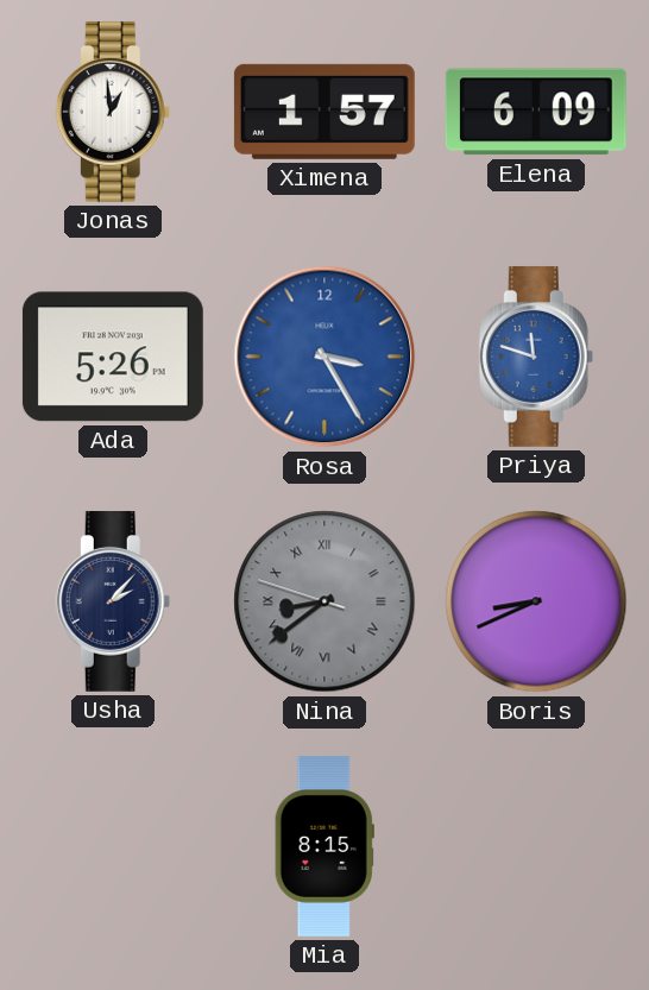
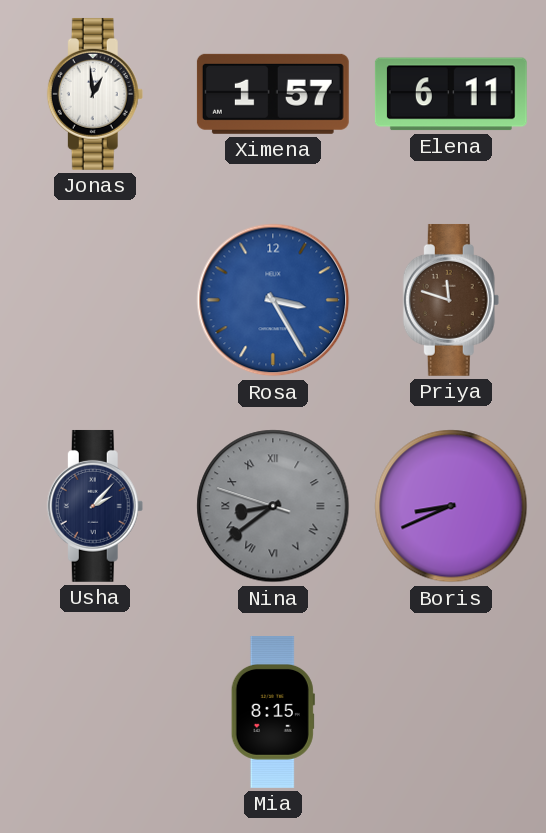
Elena: 6:09 -> 6:11 (451, 94)
Ada: 5:26 -> none (113, 357)
Priya dial: blue -> brown (451, 300)
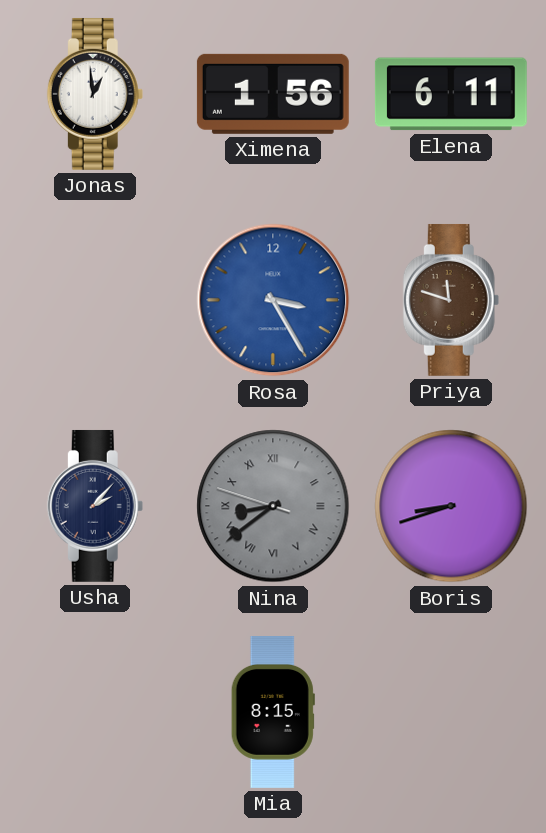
Ximena: 1:57 -> 1:56 (273, 94)
Boris: 8:41 -> 8:42 (451, 506)
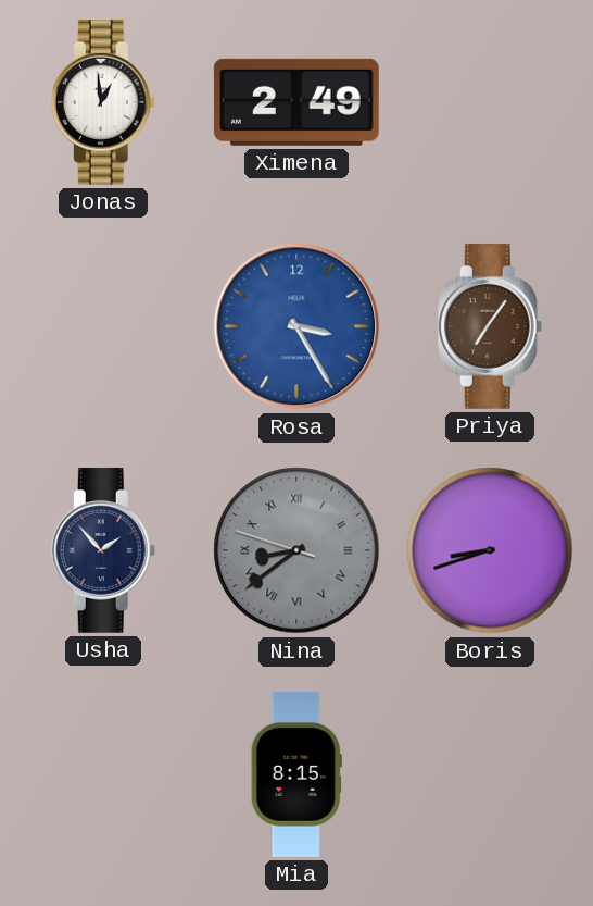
Ximena: 1:56 -> 2:49 (296, 102)
Elena: 6:11 -> none (451, 94)
Priya: 11:48 -> 7:06 (490, 326)
Usha: 2:07 -> 1:53 (103, 550)
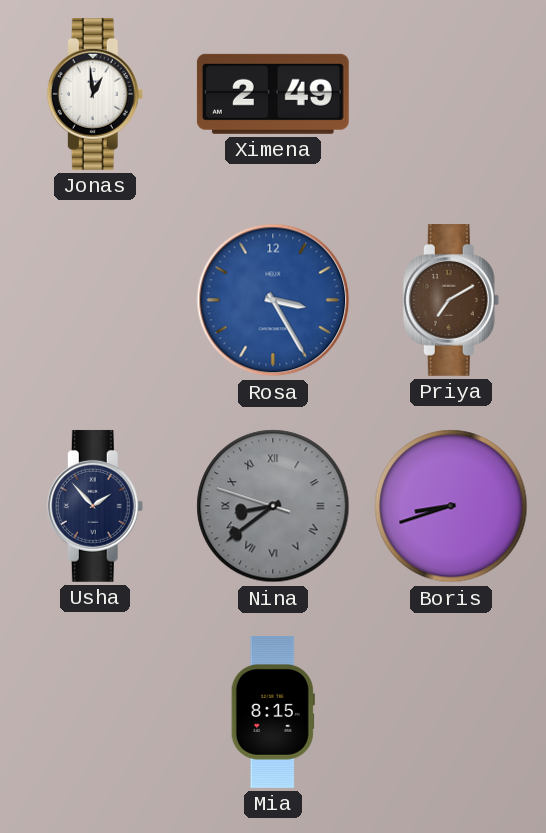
Priya: 7:06 -> 7:10 (451, 300)
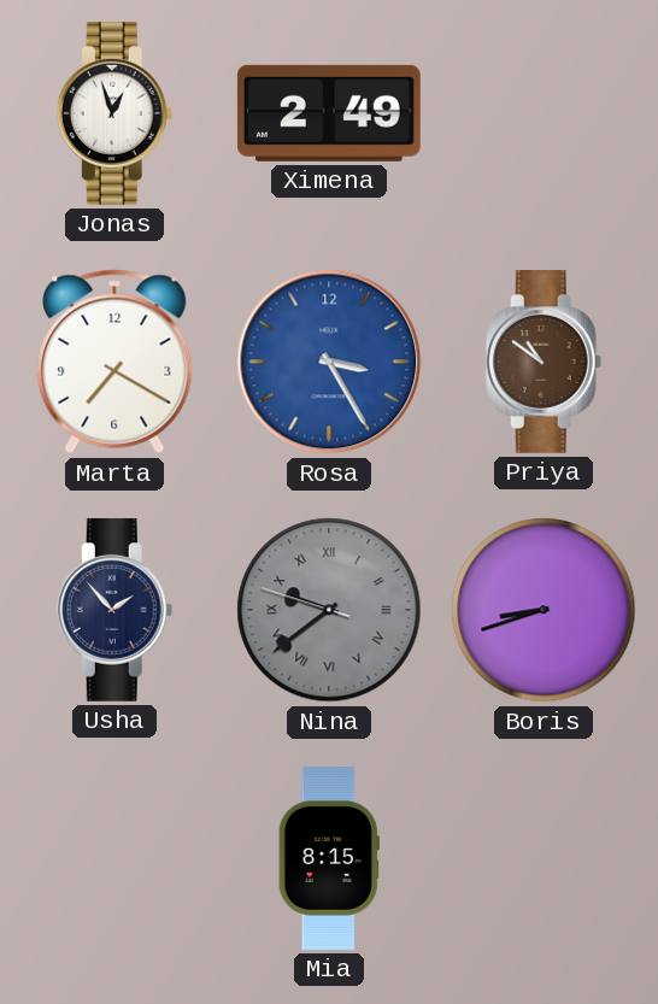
Jonas: 12:59 -> 12:57 (114, 113)
Marta: none -> 7:20 (114, 362)
Priya: 7:10 -> 10:51 (544, 362)
Nina: 8:38 -> 9:38 (329, 610)
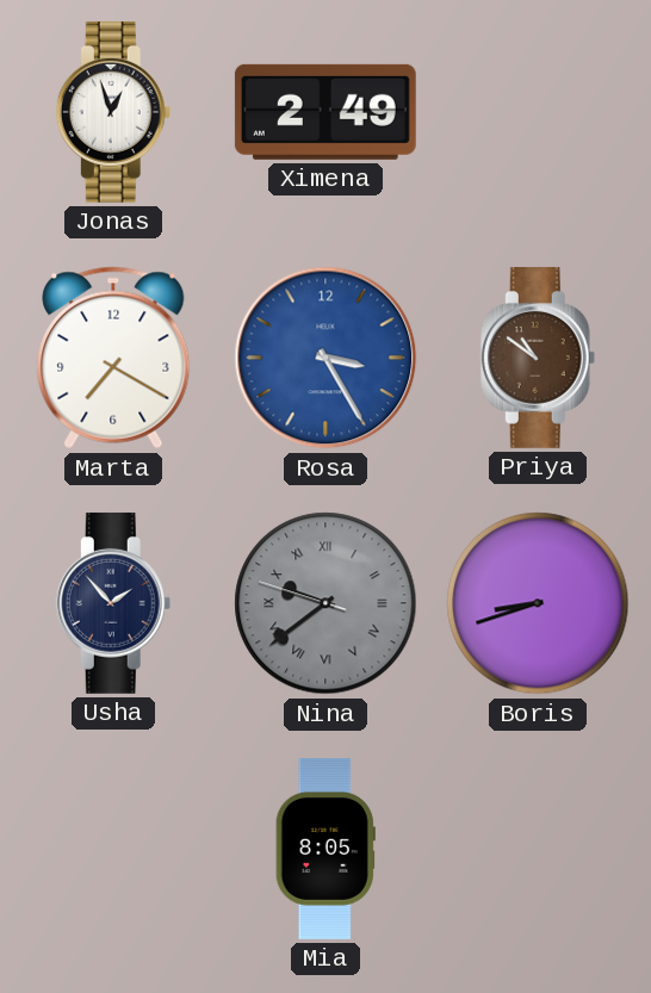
Mia: 8:15 -> 8:05 (325, 850)
